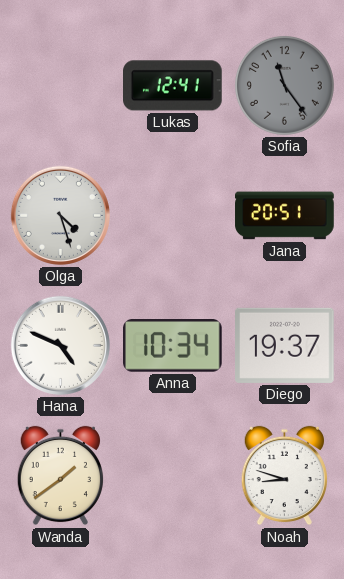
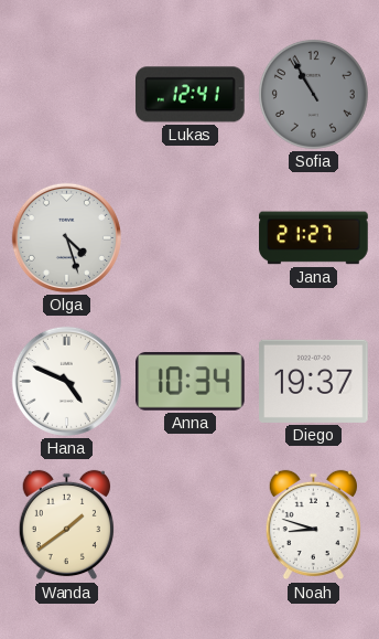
Sofia: 11:24 -> 10:55 (313, 94)
Jana: 20:51 -> 21:27 (314, 238)
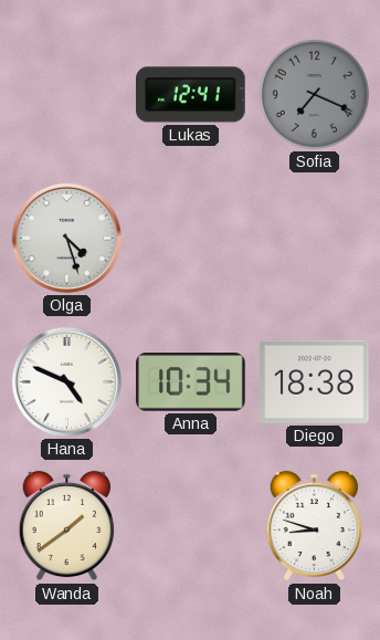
Sofia: 10:55 -> 7:19 (314, 94)
Jana: 21:27 -> none (314, 238)
Diego: 19:37 -> 18:38 (315, 381)
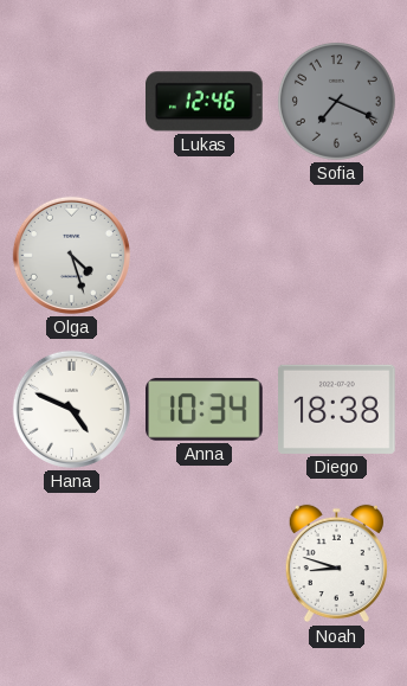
Lukas: 12:41 -> 12:46 (205, 102)
Wanda: 1:39 -> none (66, 526)
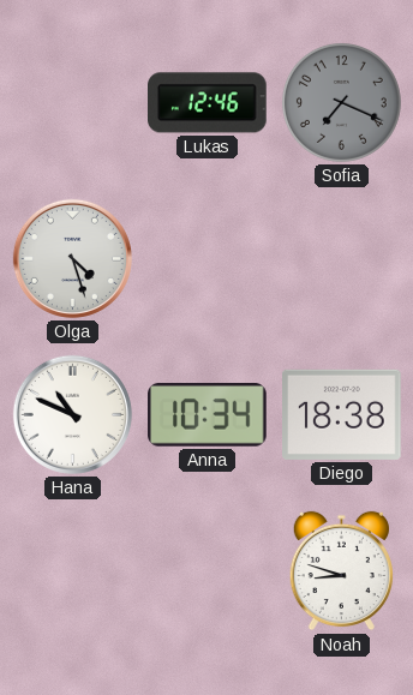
Hana: 4:49 -> 10:49 (72, 414)
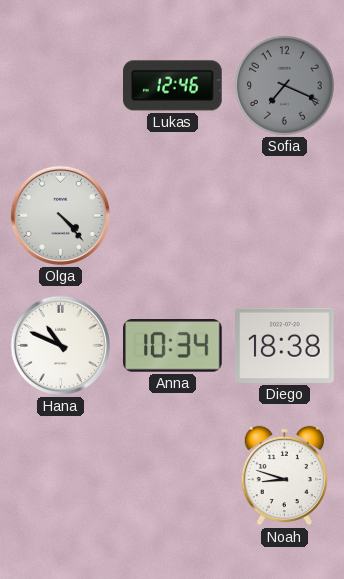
Olga: 4:27 -> 4:23 (60, 215)
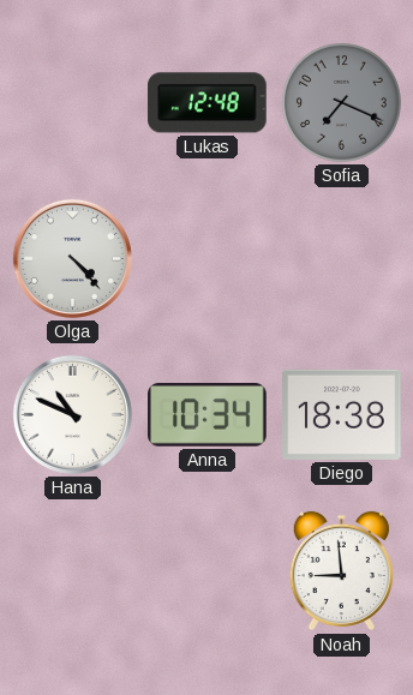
Lukas: 12:46 -> 12:48 (208, 103)
Noah: 8:48 -> 8:59 (341, 571)
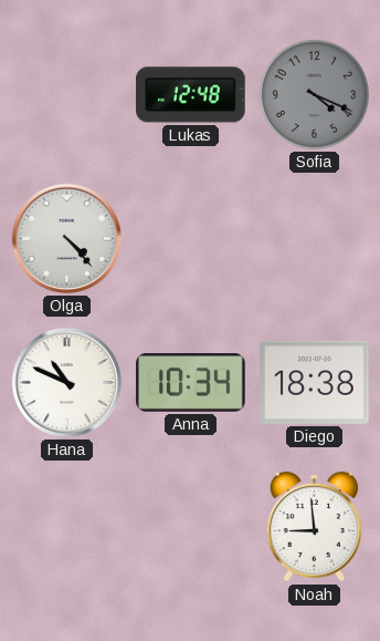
Sofia: 7:19 -> 4:19 (314, 94)
